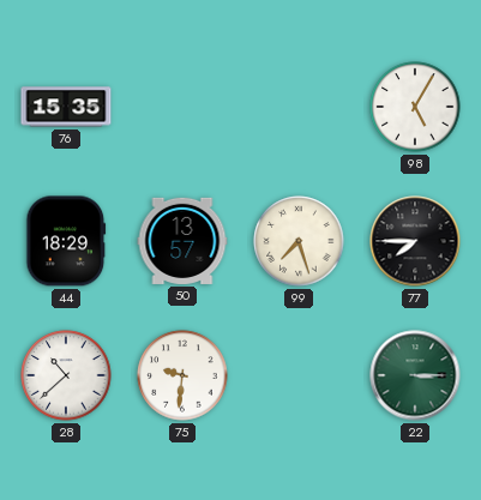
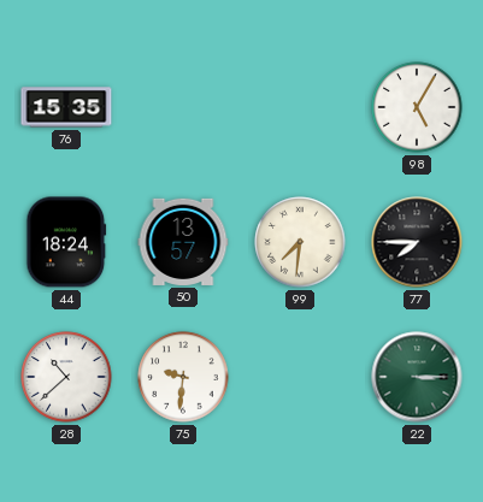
44: 18:29 -> 18:24 (66, 242)
99: 7:27 -> 7:31 (300, 242)
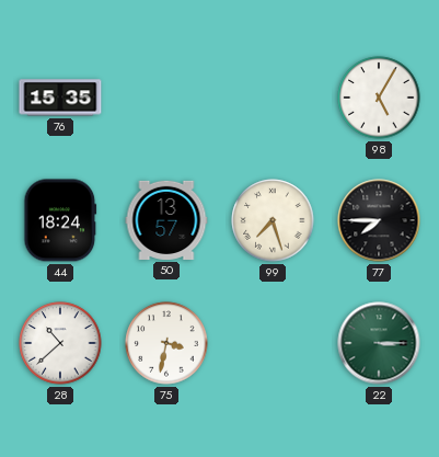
99: 7:31 -> 7:27 (273, 220)
75: 9:31 -> 3:32 (166, 343)
